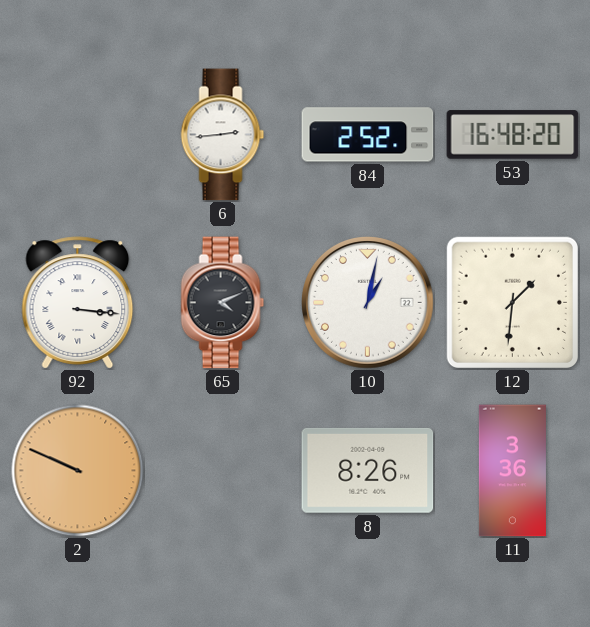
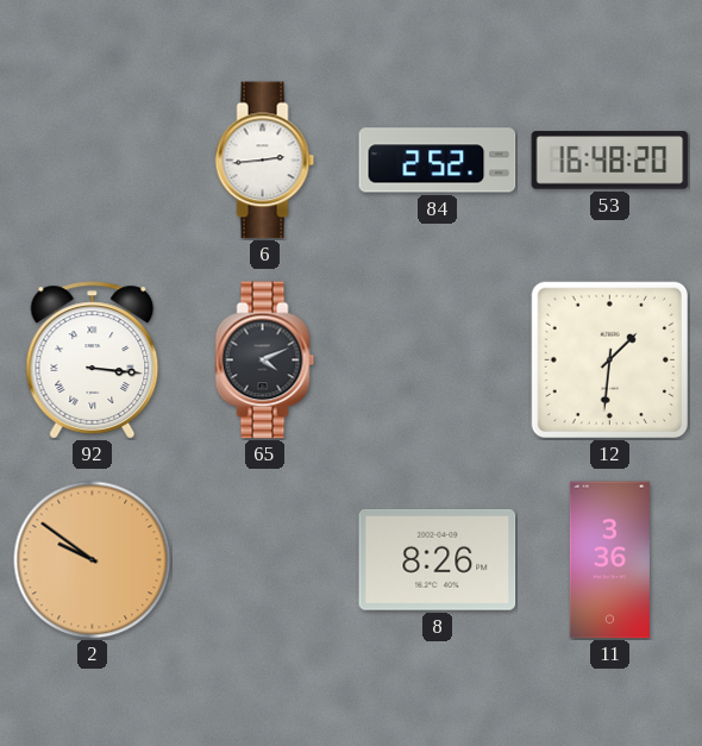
10: 1:02 -> none (368, 303)
2: 9:49 -> 9:51 (93, 560)
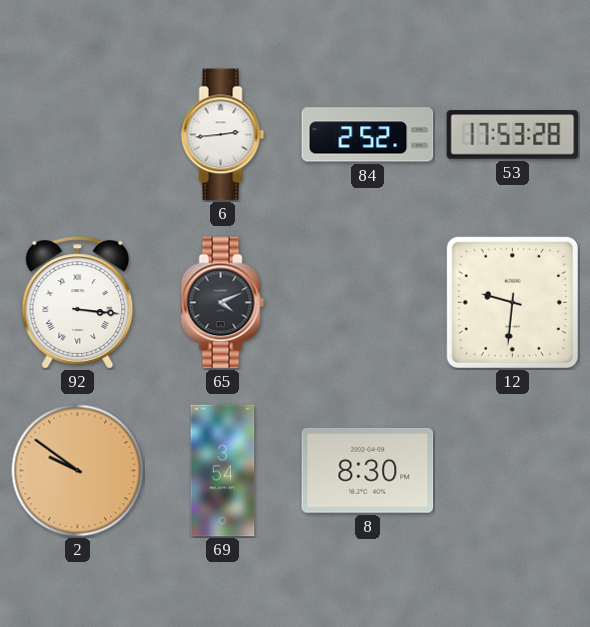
53: 16:48 -> 17:53 (513, 135)
12: 1:31 -> 9:31 (512, 302)
69: none -> 3:54 (223, 471)
8: 8:26 -> 8:30 (368, 470)
11: 3:36 -> none (609, 560)
